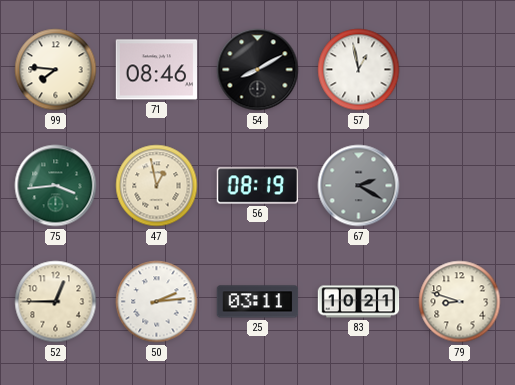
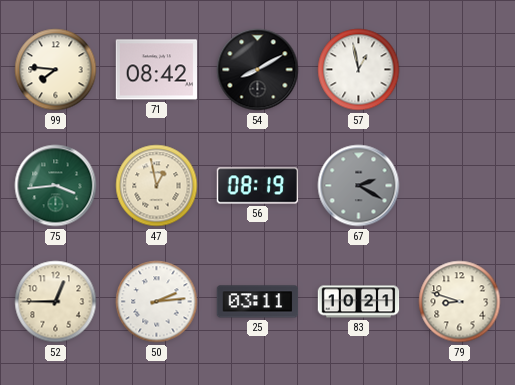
71: 08:46 -> 08:42 (157, 70)
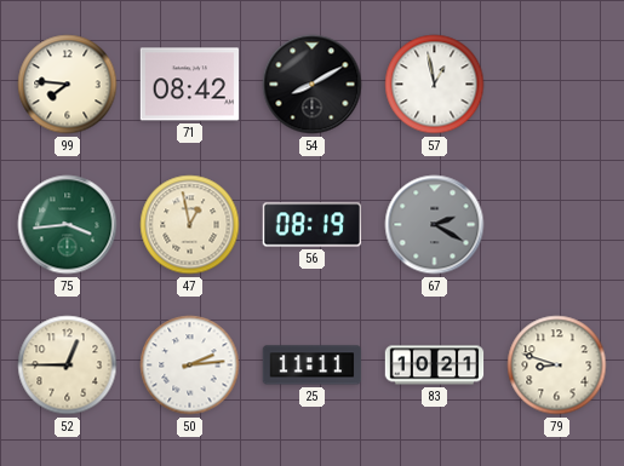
25: 03:11 -> 11:11 (313, 366)
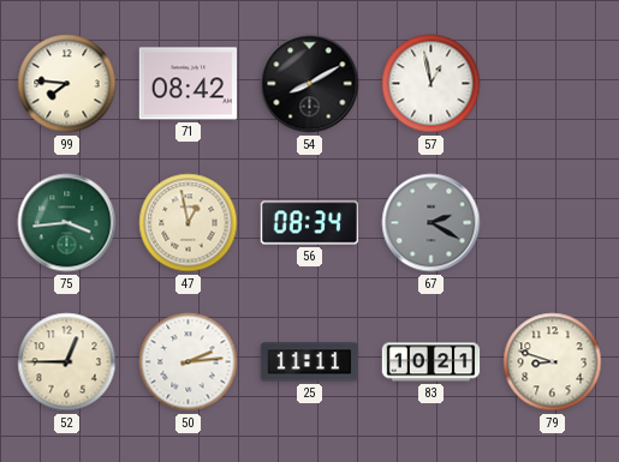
56: 08:19 -> 08:34 (310, 223)
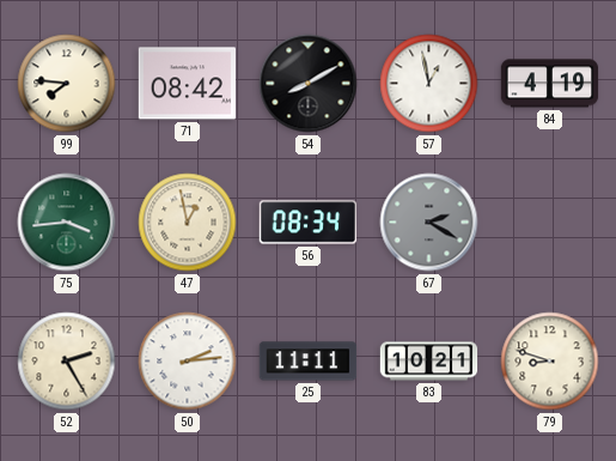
84: none -> 4:19 (550, 84)
52: 12:45 -> 2:25 (67, 362)
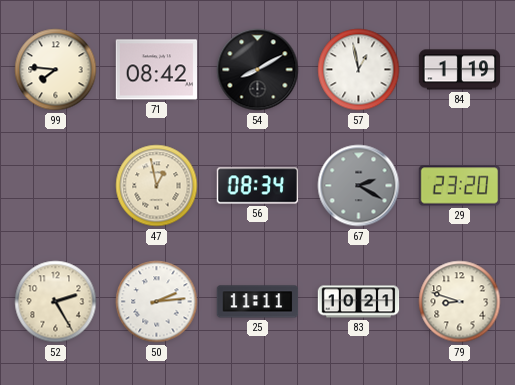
84: 4:19 -> 1:19 (460, 70)
75: 3:44 -> none (67, 223)
29: none -> 23:20 (460, 186)
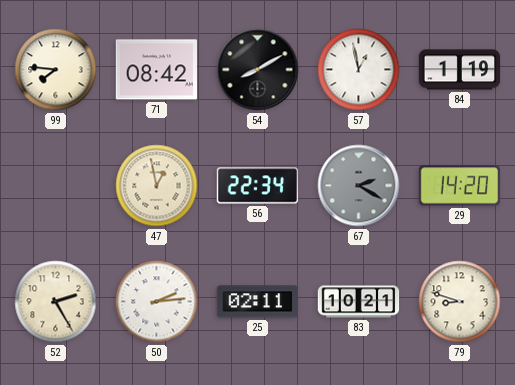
56: 08:34 -> 22:34 (258, 186)
29: 23:20 -> 14:20 (460, 186)
25: 11:11 -> 02:11 (258, 302)
